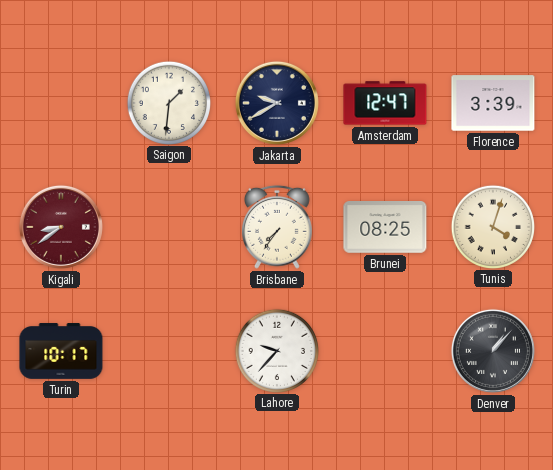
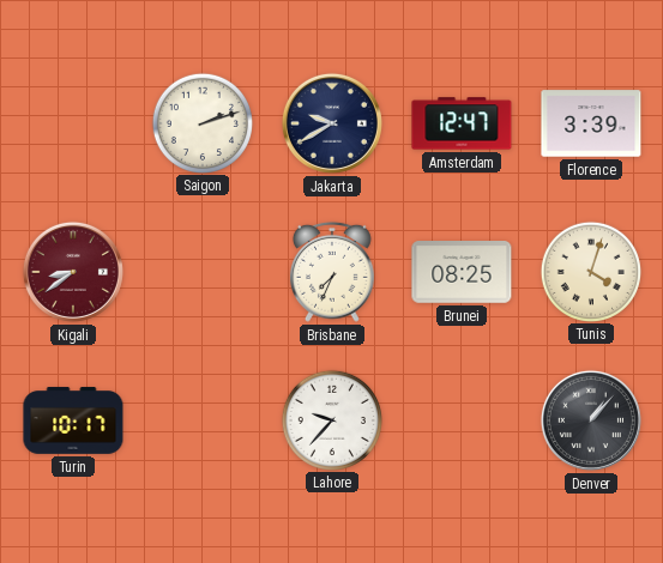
Saigon: 1:31 -> 2:12 (201, 122)
Brisbane: 7:36 -> 7:34 (333, 272)
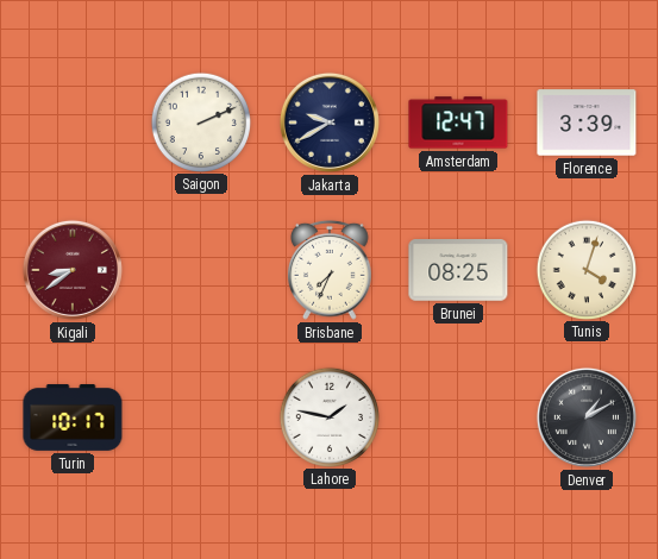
Saigon: 2:12 -> 2:11 (200, 121)
Lahore: 9:37 -> 1:47 (328, 416)
Denver: 1:07 -> 1:10 (587, 417)
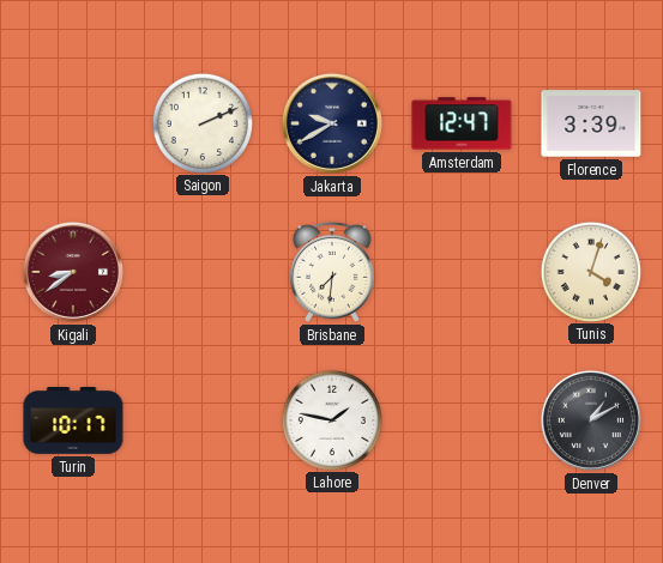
Brisbane: 7:34 -> 7:31 (333, 272)
Brunei: 08:25 -> none (458, 271)
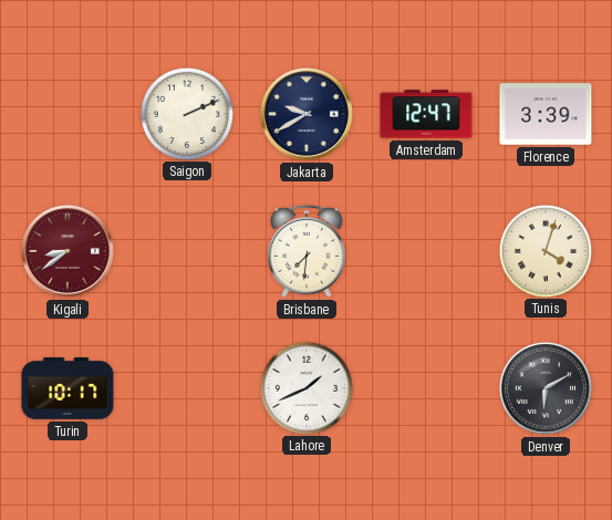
Lahore: 1:47 -> 1:41 (305, 387)
Denver: 1:10 -> 6:10 (546, 388)
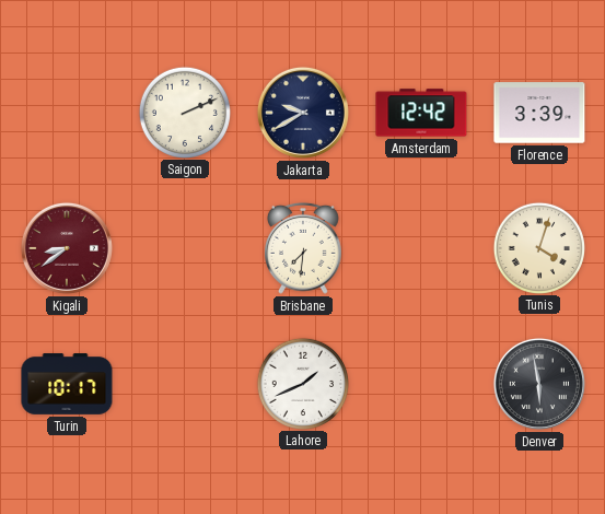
Amsterdam: 12:47 -> 12:42 (421, 113)
Denver: 6:10 -> 5:58 (539, 384)
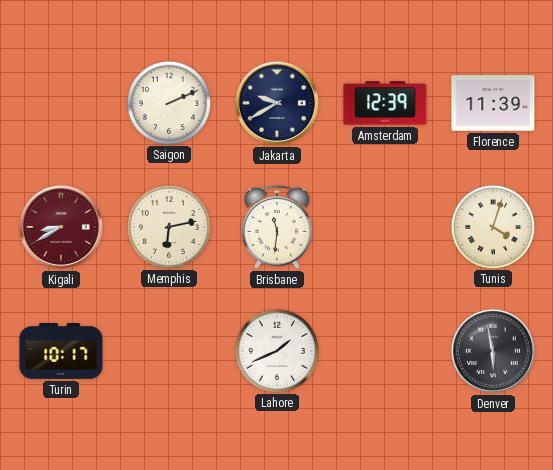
Amsterdam: 12:42 -> 12:39 (385, 103)
Florence: 3:39 -> 11:39 (493, 103)
Kigali: 8:39 -> 8:40 (61, 227)
Memphis: none -> 6:13 (168, 226)
Brisbane: 7:31 -> 11:31 (278, 227)
